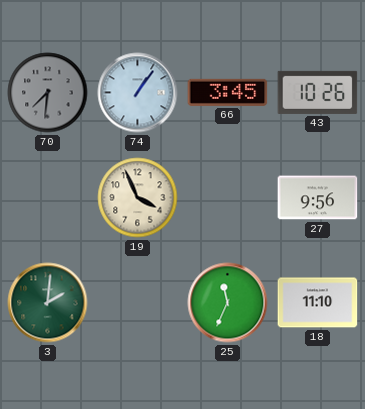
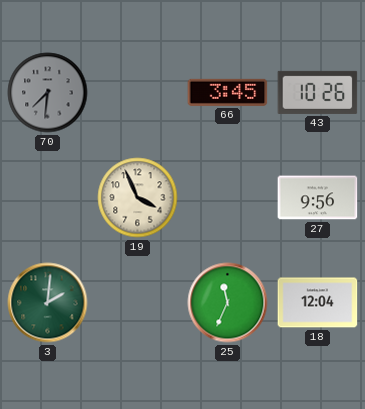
74: 1:06 -> none (138, 93)
18: 11:10 -> 12:04 (318, 303)
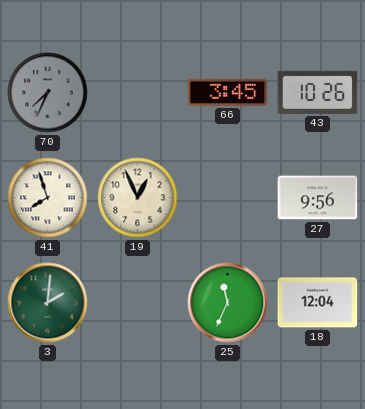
70: 7:31 -> 7:34 (48, 93)
41: none -> 7:57 (48, 198)
19: 3:56 -> 12:56 (138, 198)
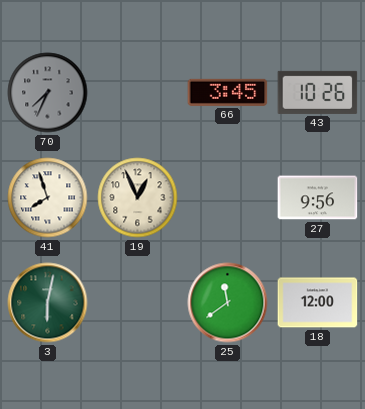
3: 2:01 -> 6:02 (48, 303)
25: 11:34 -> 11:39 (228, 303)
18: 12:04 -> 12:00 (318, 303)
